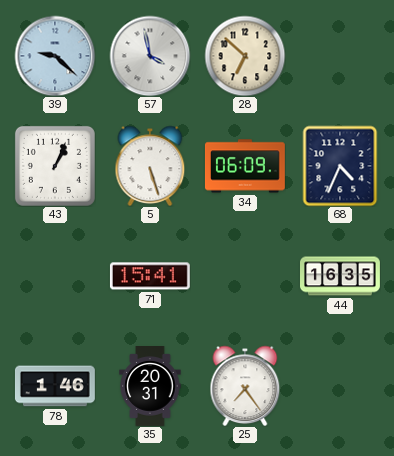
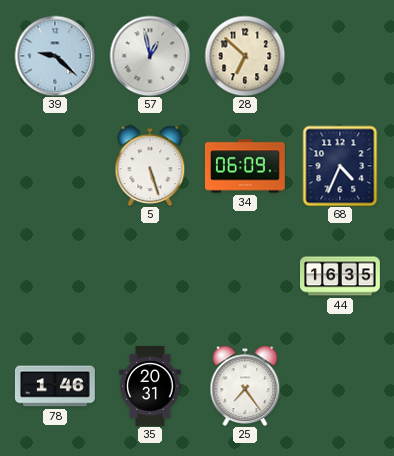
57: 3:58 -> 12:58 (150, 56)
43: 1:04 -> none (55, 166)
71: 15:41 -> none (150, 276)
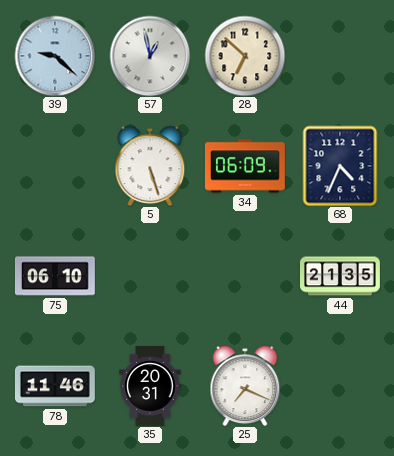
75: none -> 06:10 (55, 276)
44: 16:35 -> 21:35 (341, 276)
78: 1:46 -> 11:46 (55, 386)
25: 7:24 -> 7:19 (245, 386)
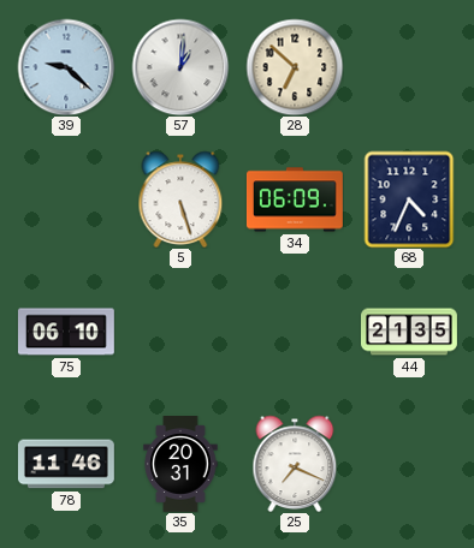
57: 12:58 -> 1:01 (180, 67)
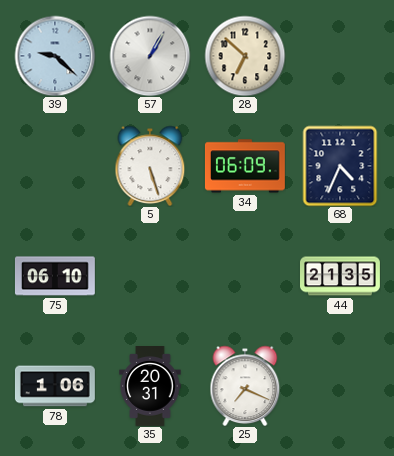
57: 1:01 -> 1:05 (150, 56)
78: 11:46 -> 1:06 (55, 386)
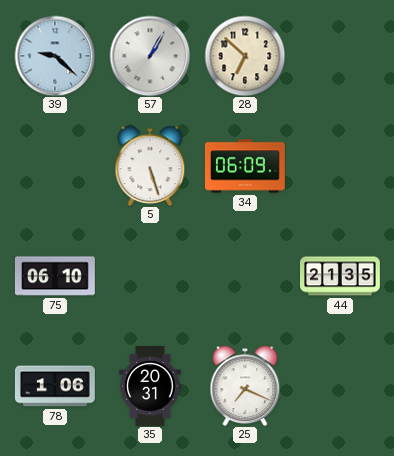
68: 4:34 -> none (340, 166)
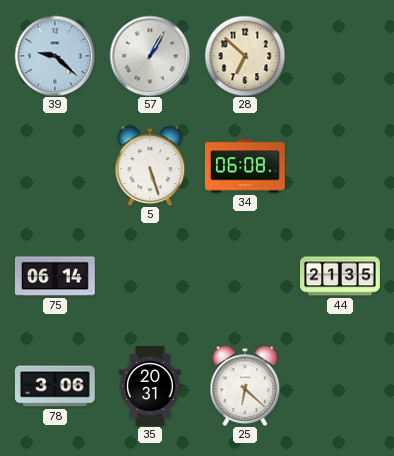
34: 06:09 -> 06:08 (245, 166)
75: 06:10 -> 06:14 (55, 276)
78: 1:06 -> 3:06 (55, 386)
25: 7:19 -> 6:22 (245, 386)
